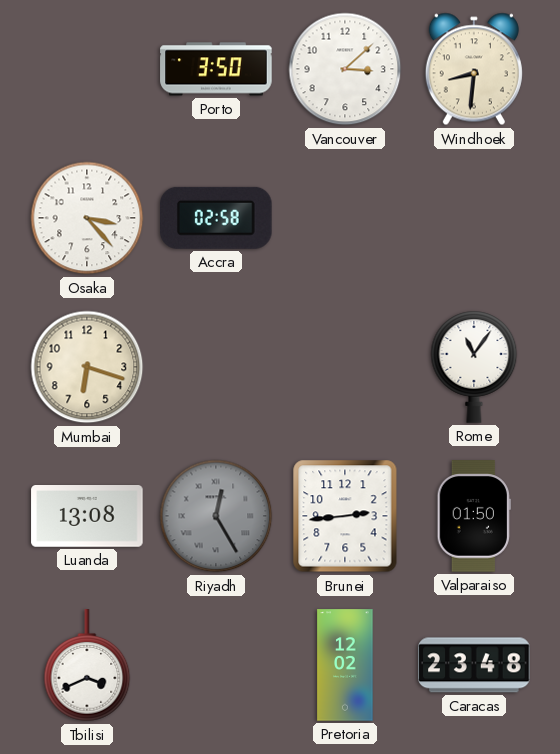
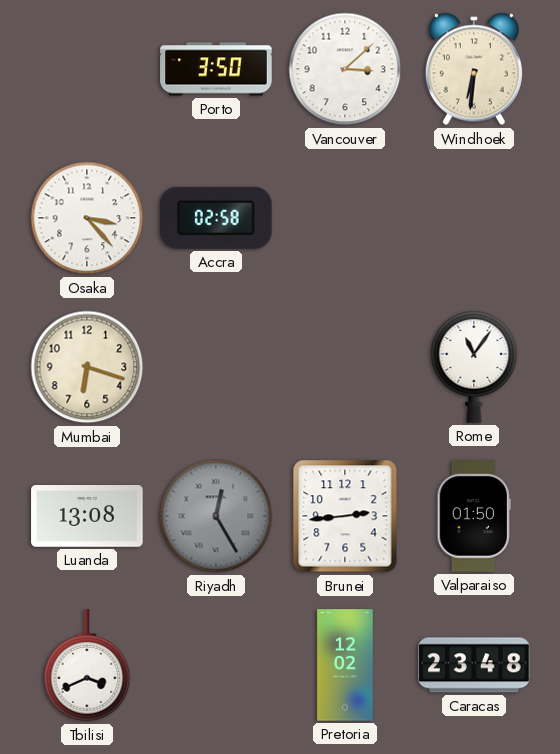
Windhoek: 8:31 -> 6:31 (474, 69)
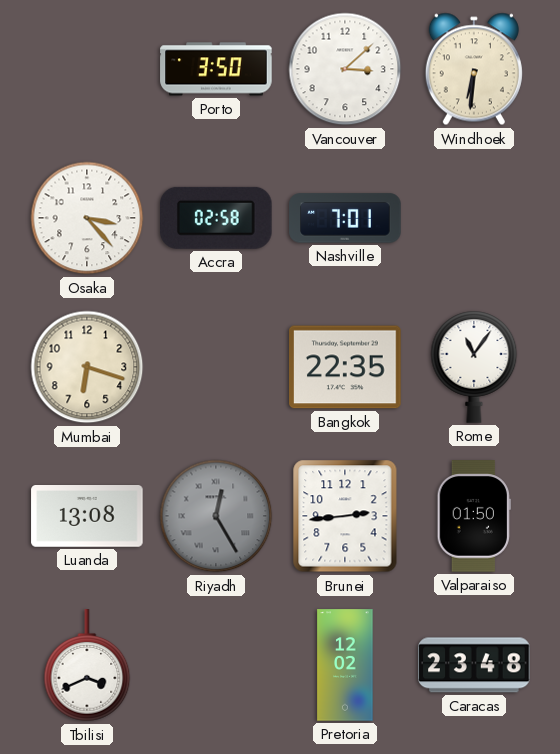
Nashville: none -> 7:01 (345, 218)
Bangkok: none -> 22:35 (345, 367)
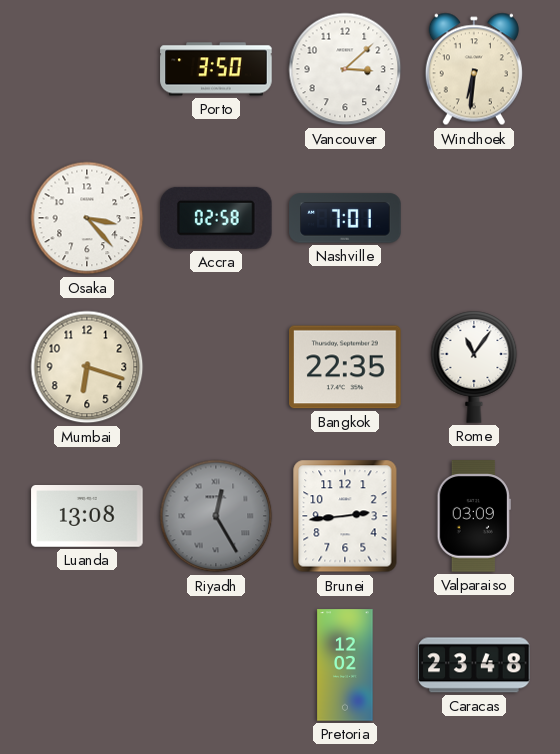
Valparaiso: 01:50 -> 03:09 (474, 516)
Tbilisi: 3:41 -> none (87, 666)
